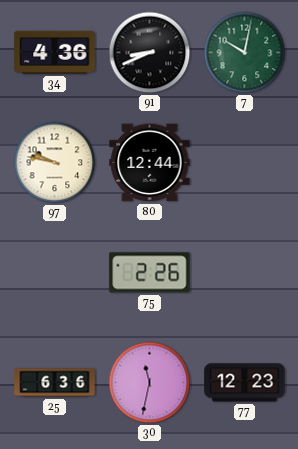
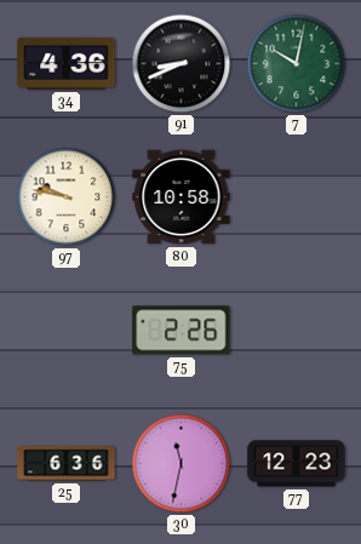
80: 12:44 -> 10:58 (182, 197)
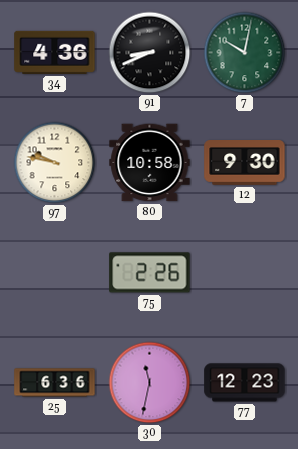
12: none -> 9:30 (245, 163)
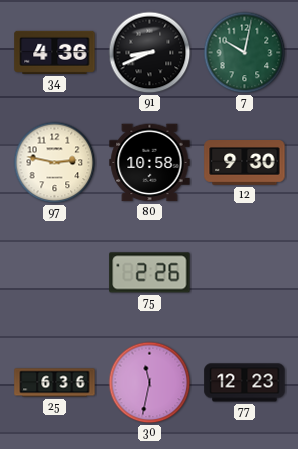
97: 9:47 -> 2:47 (55, 163)
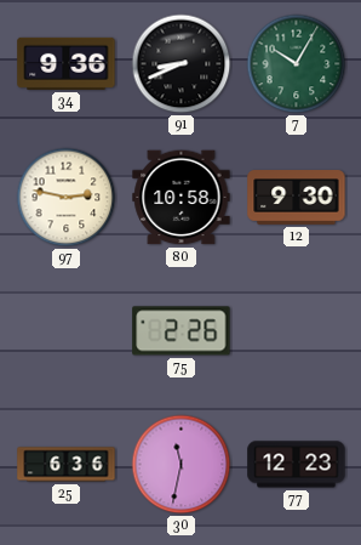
34: 4:36 -> 9:36 (67, 63)
7: 10:02 -> 10:05 (297, 64)
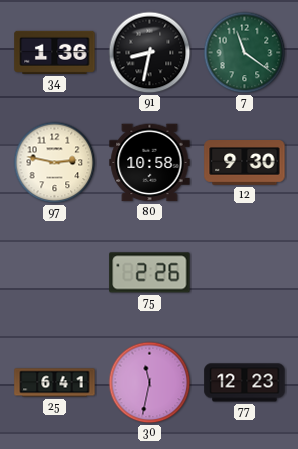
34: 9:36 -> 1:36 (55, 52)
91: 8:41 -> 8:32 (150, 53)
7: 10:05 -> 11:21 (245, 53)
25: 6:36 -> 6:41 (55, 383)
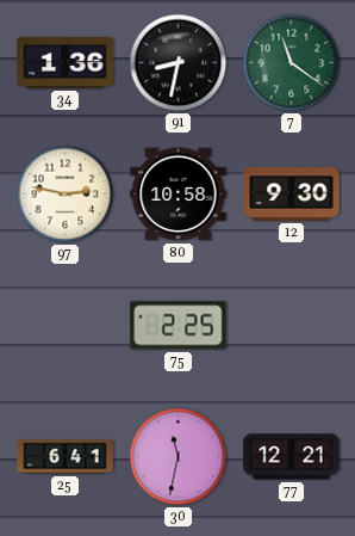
75: 2:26 -> 2:25 (179, 326)
77: 12:23 -> 12:21 (292, 457)
